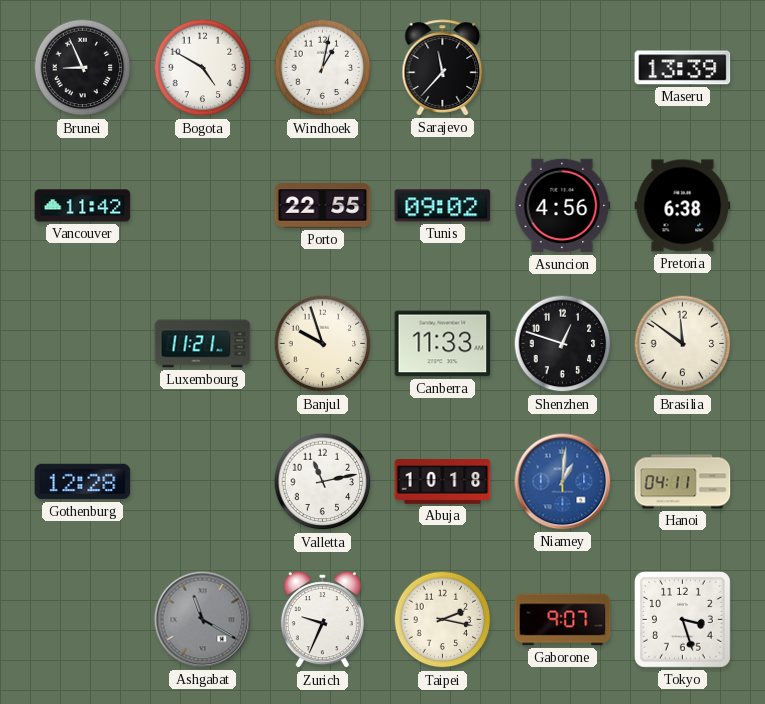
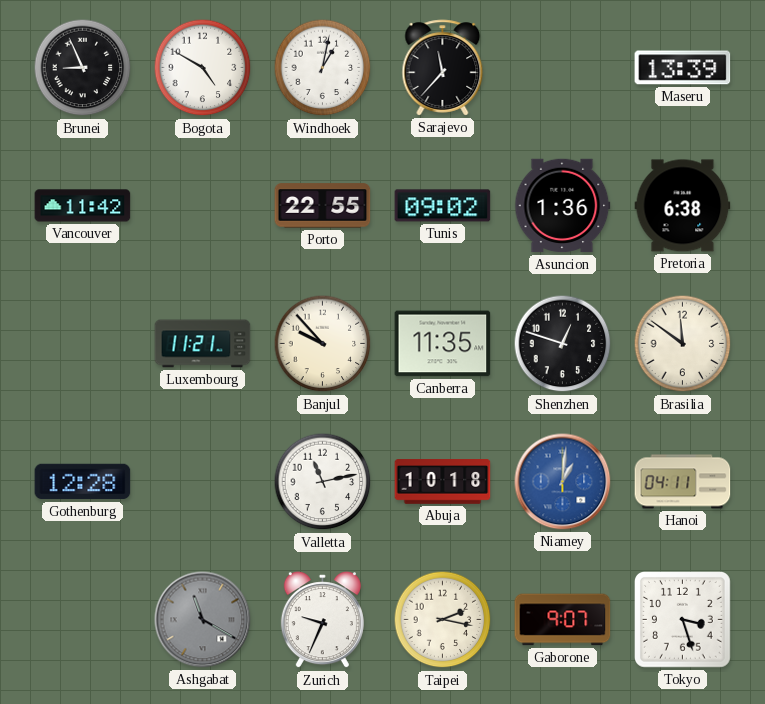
Asuncion: 4:56 -> 1:36 (563, 206)
Banjul: 9:57 -> 9:53 (323, 344)
Canberra: 11:33 -> 11:35 (443, 344)
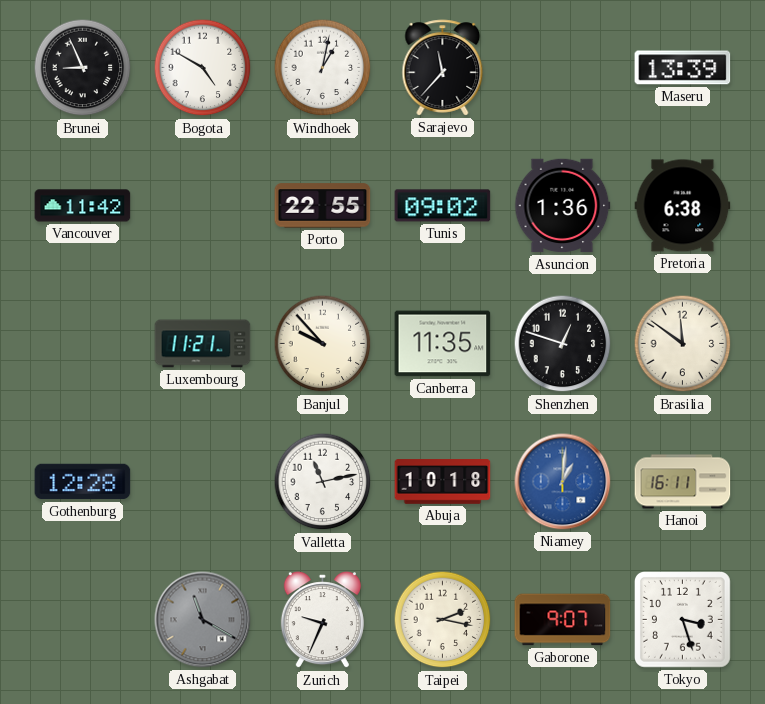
Hanoi: 04:11 -> 16:11 (683, 482)
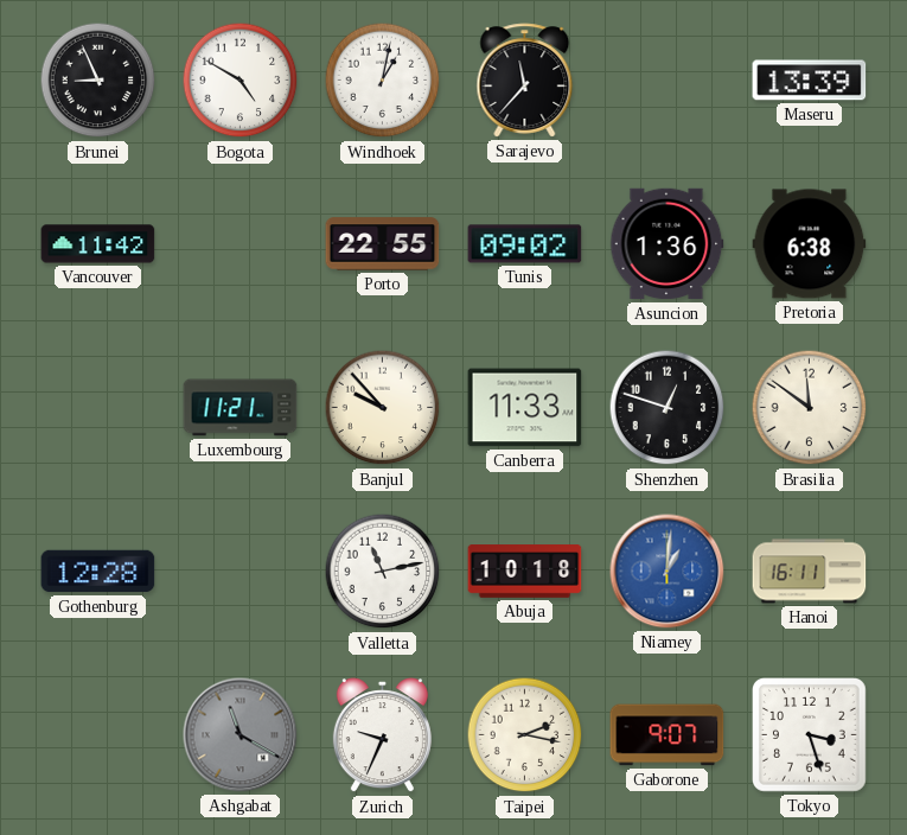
Canberra: 11:35 -> 11:33 (525, 408)
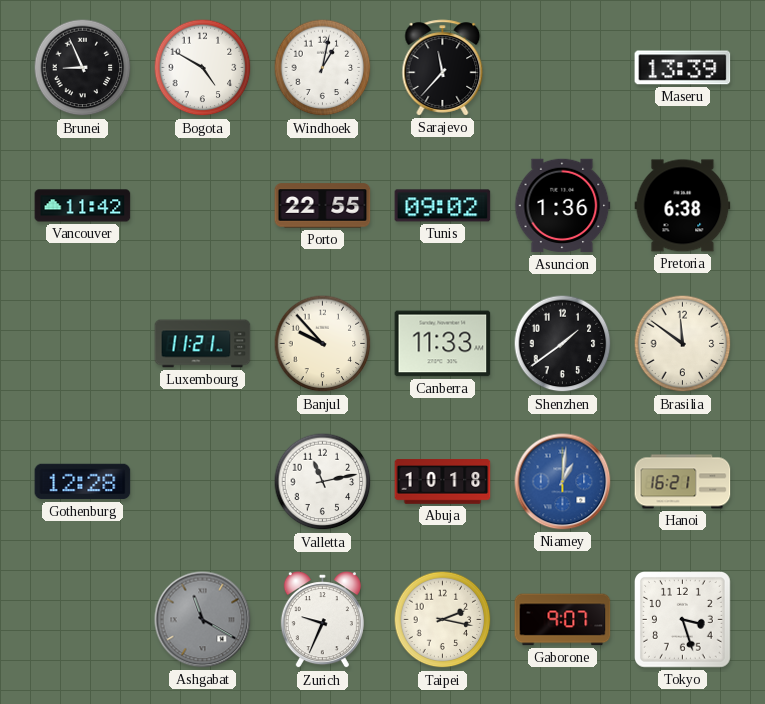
Shenzhen: 12:48 -> 1:39 (563, 344)
Hanoi: 16:11 -> 16:21 (683, 482)
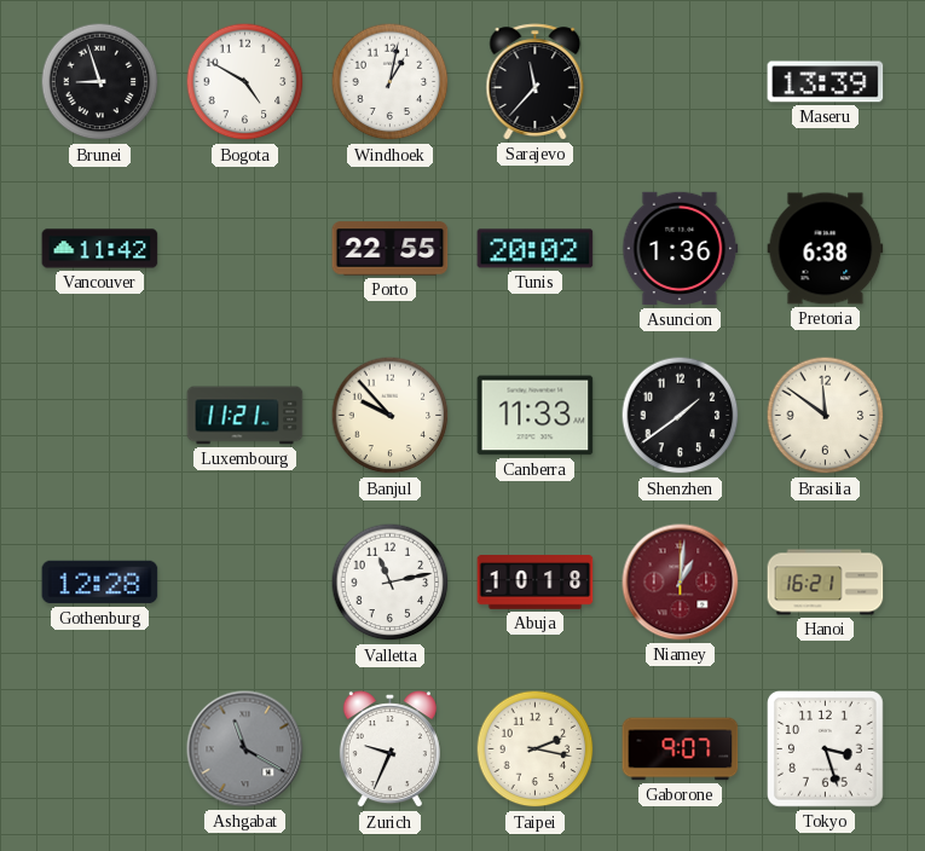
Brunei: 8:56 -> 8:57 (100, 82)
Tunis: 09:02 -> 20:02 (536, 249)
Niamey dial: blue -> burgundy (681, 583)
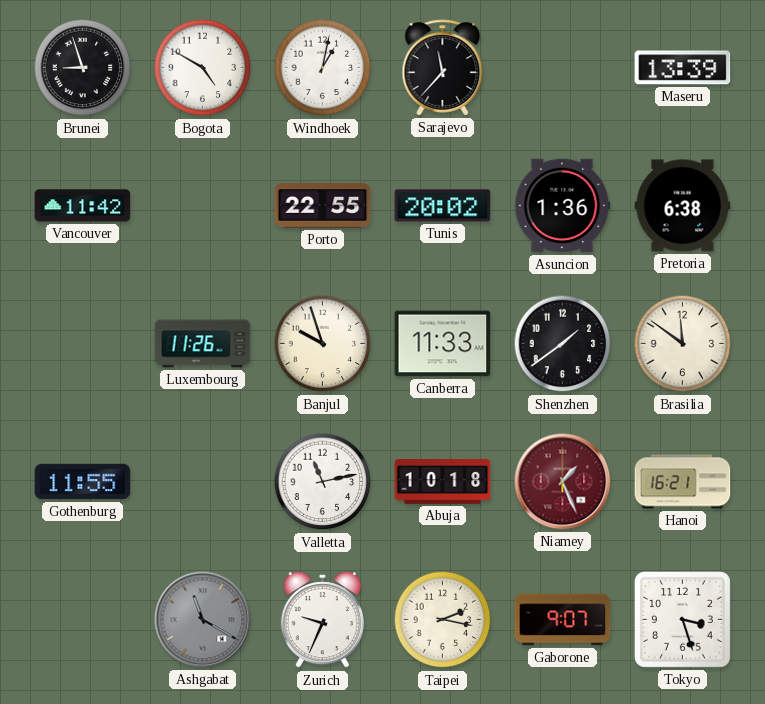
Luxembourg: 11:21 -> 11:26 (203, 344)
Banjul: 9:53 -> 9:57 (323, 344)
Gothenburg: 12:28 -> 11:55 (83, 482)
Niamey: 1:01 -> 1:26 (563, 482)
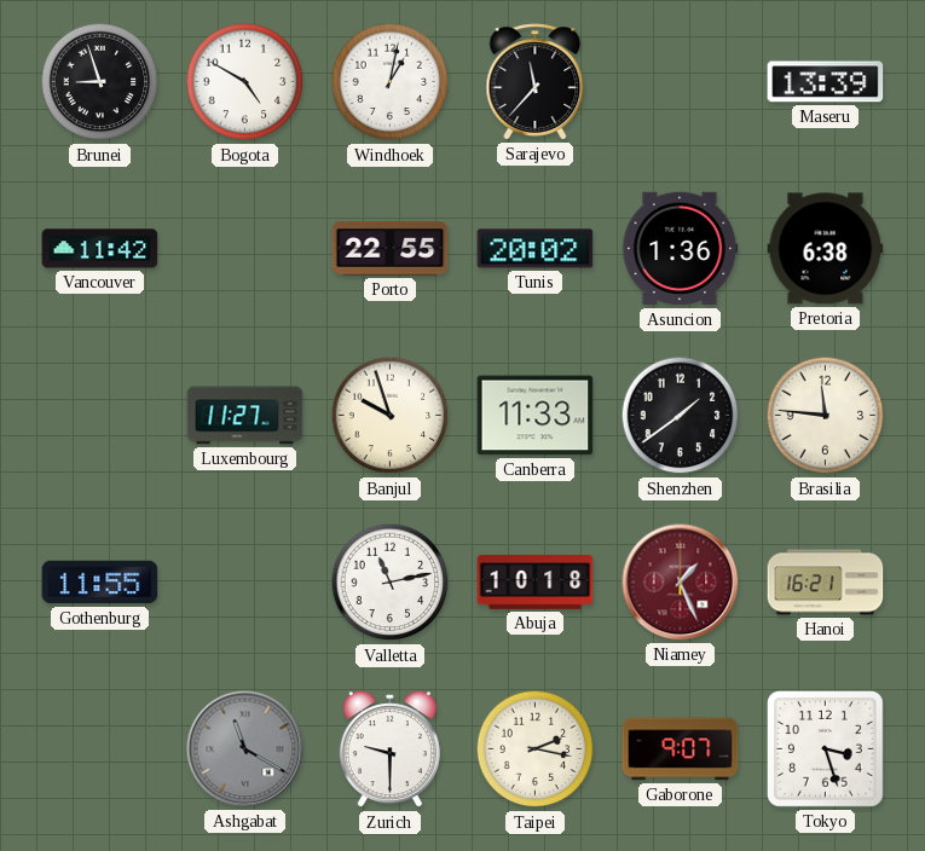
Luxembourg: 11:26 -> 11:27 (245, 416)
Brasilia: 11:51 -> 11:46 (826, 416)
Zurich: 9:34 -> 9:30 (389, 749)
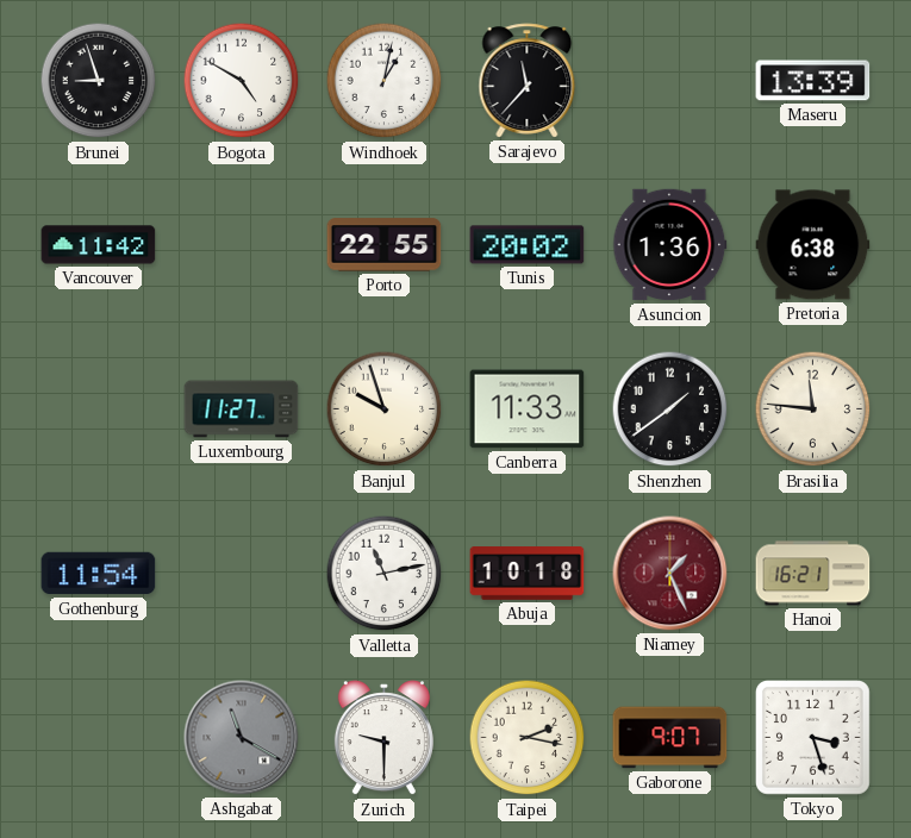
Gothenburg: 11:55 -> 11:54 (99, 574)
